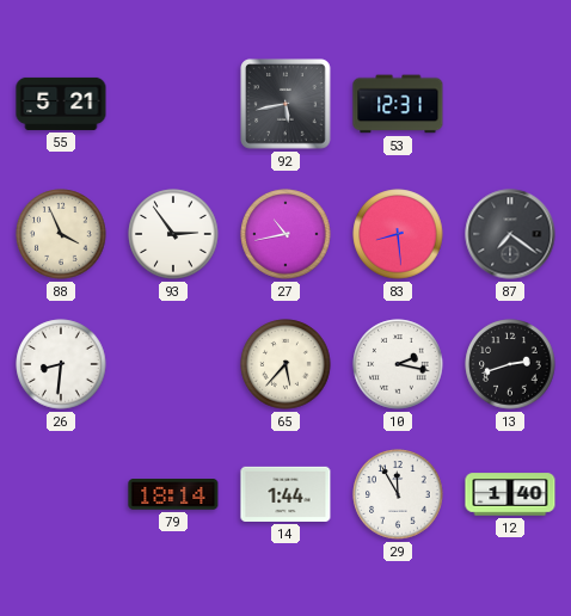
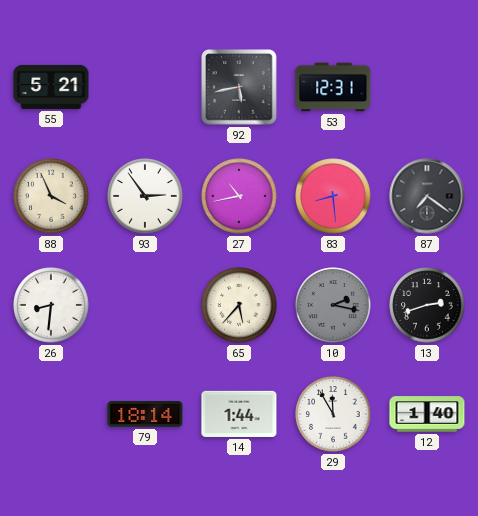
10 dial: white -> grey (333, 305)
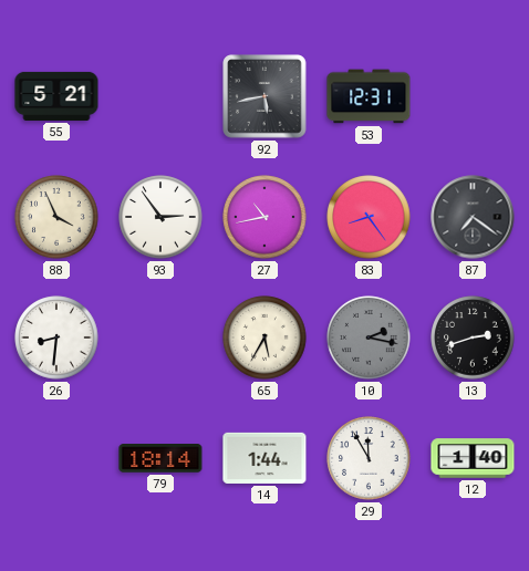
83: 8:29 -> 8:24 (369, 217)
65: 5:37 -> 5:35 (264, 338)
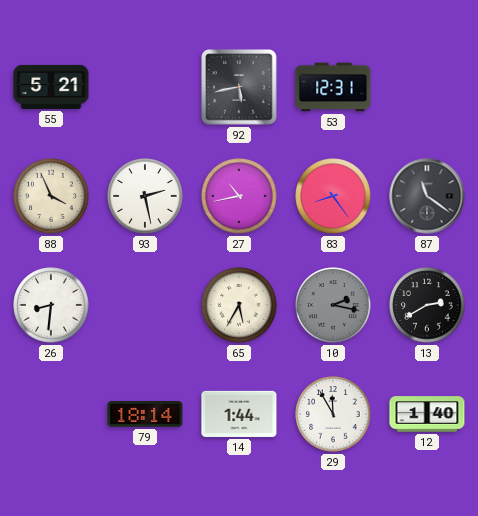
93: 2:54 -> 2:28 (145, 196)
87: 7:21 -> 11:21 (427, 196)
13: 2:42 -> 2:40 (427, 305)
